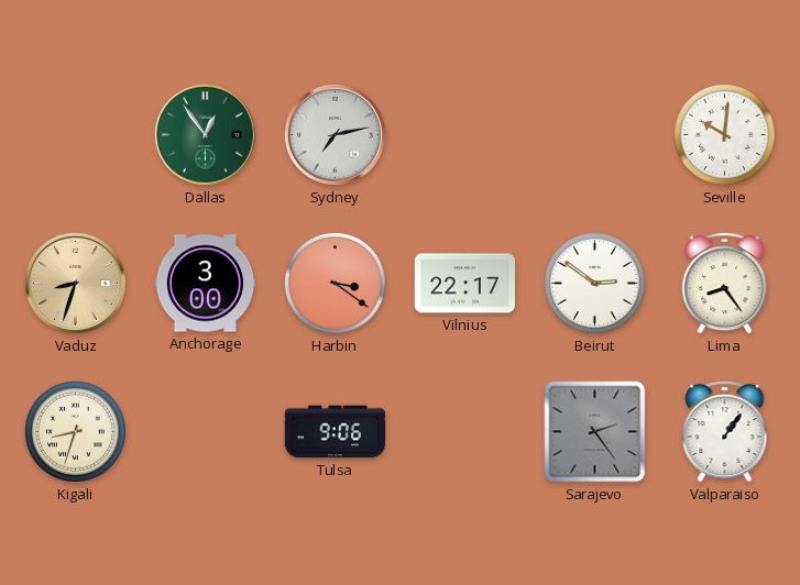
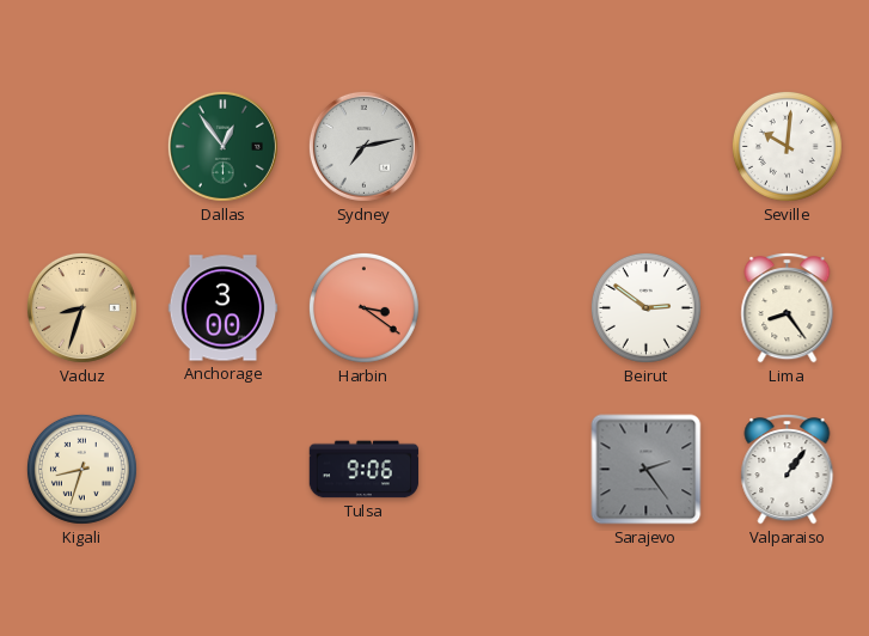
Vilnius: 22:17 -> none (465, 284)
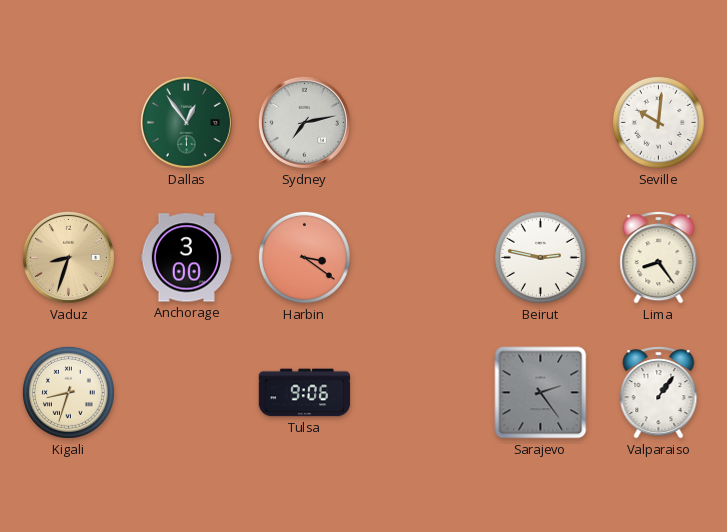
Beirut: 2:51 -> 2:47 (540, 257)
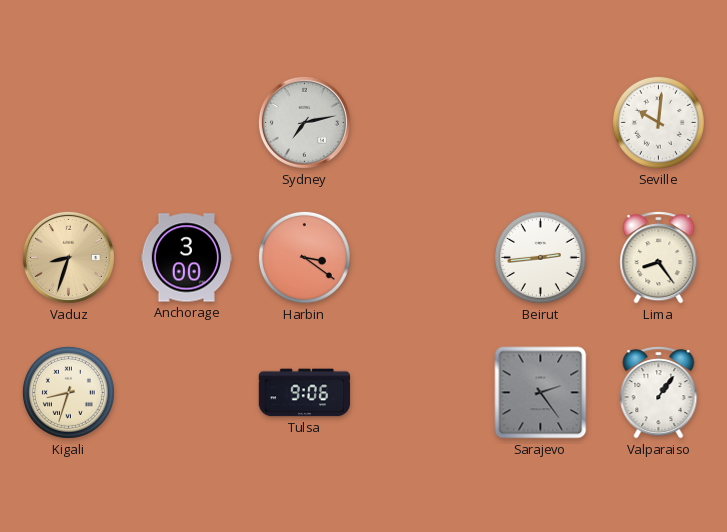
Dallas: 12:54 -> none (186, 122)
Beirut: 2:47 -> 2:44 (540, 257)
